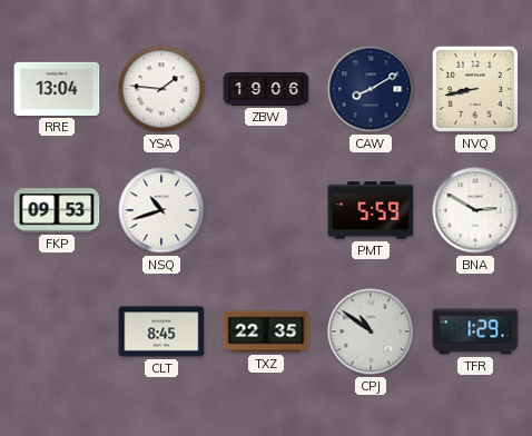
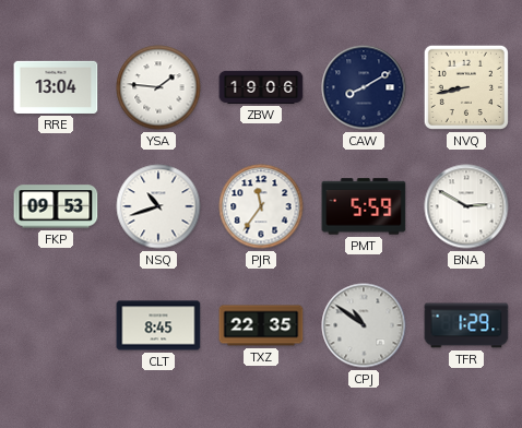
PJR: none -> 11:36 (261, 206)
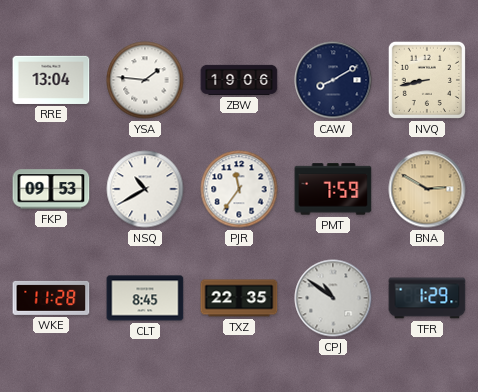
NSQ: 10:42 -> 10:40 (145, 189)
PMT: 5:59 -> 7:59 (333, 189)
BNA dial: white -> champagne (427, 189)
WKE: none -> 11:28 (51, 298)
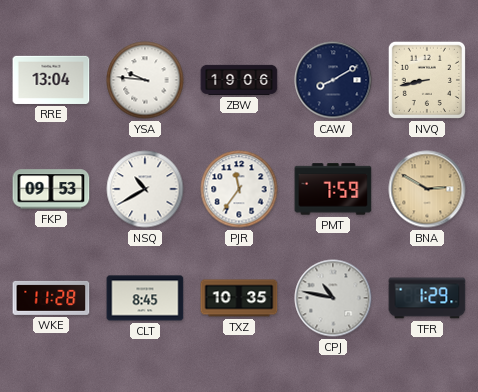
YSA: 1:46 -> 9:46 (145, 80)
TXZ: 22:35 -> 10:35 (239, 298)
CPJ: 10:51 -> 10:47 (333, 298)
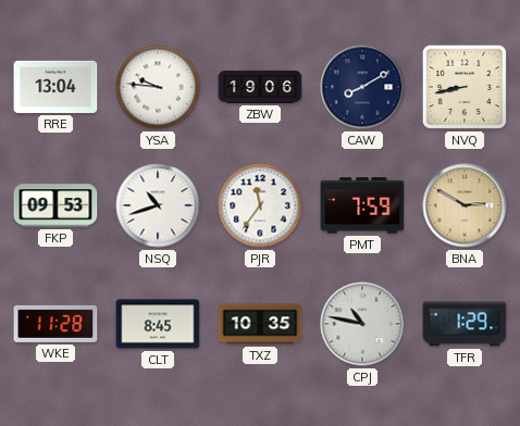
NSQ: 10:40 -> 10:42 (158, 205)
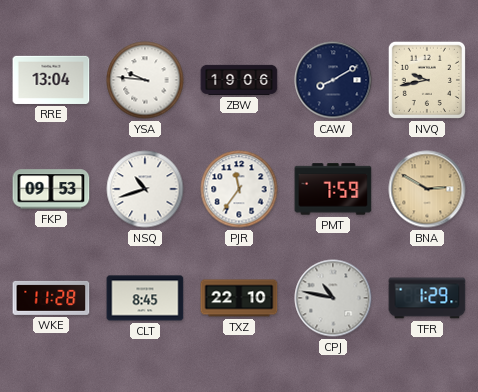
NVQ: 8:43 -> 9:43 (427, 80)
TXZ: 10:35 -> 22:10 (239, 298)
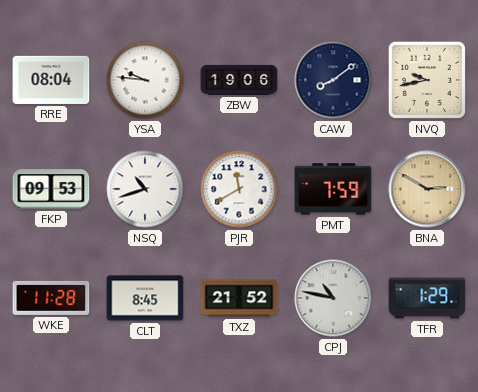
RRE: 13:04 -> 08:04 (51, 80)
CAW: 8:10 -> 8:09 (333, 80)
PJR: 11:36 -> 11:40 (239, 189)
TXZ: 22:10 -> 21:52 (239, 298)
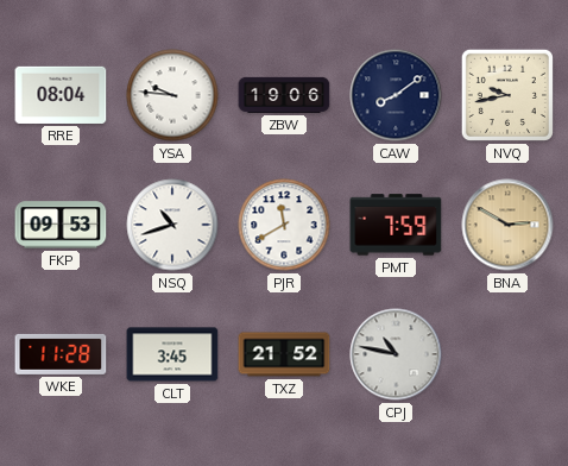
CLT: 8:45 -> 3:45 (172, 354)
TFR: 1:29 -> none (427, 298)
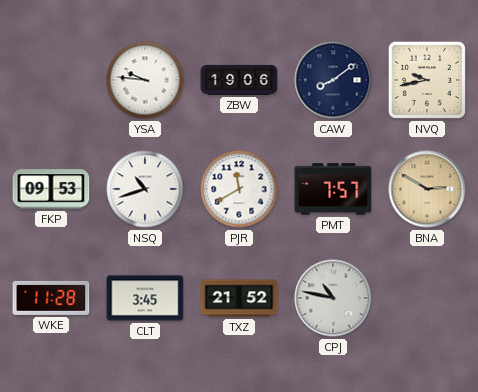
RRE: 08:04 -> none (61, 95)
PMT: 7:59 -> 7:57 (333, 189)
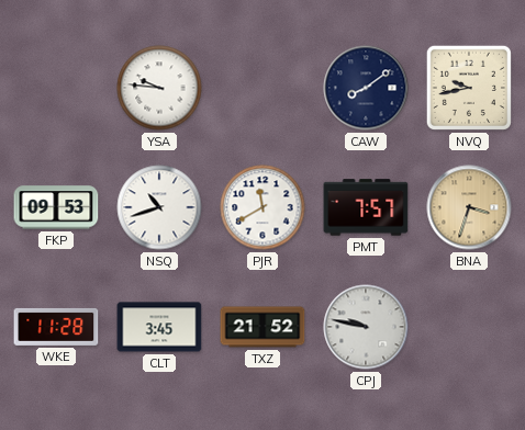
ZBW: 19:06 -> none (239, 80)
BNA: 2:50 -> 3:33 (469, 207)
CPJ: 10:47 -> 9:47 (366, 327)
